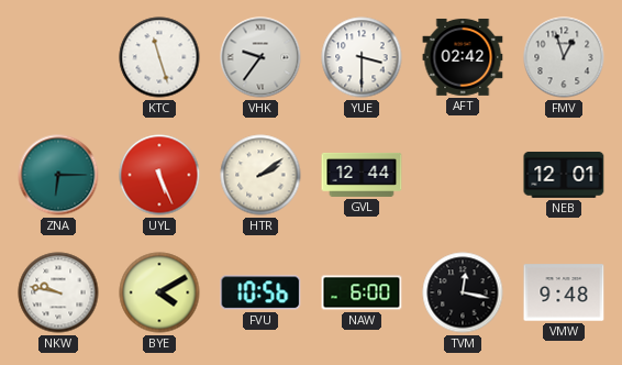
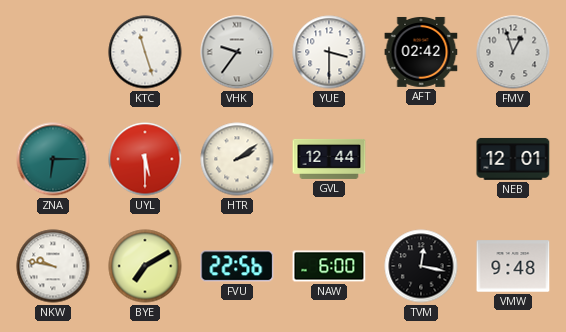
UYL: 5:26 -> 5:30 (145, 159)
BYE: 4:10 -> 7:10 (145, 266)
FVU: 10:56 -> 22:56 (237, 266)
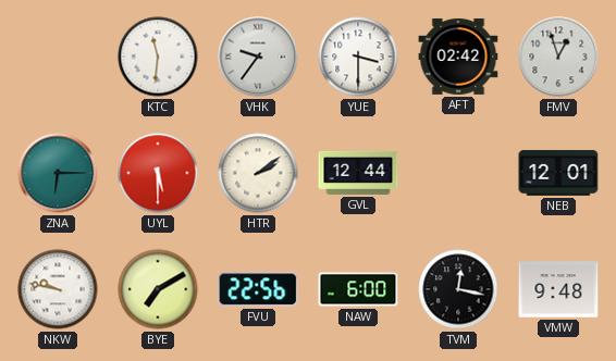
KTC: 11:27 -> 11:31 (158, 57)
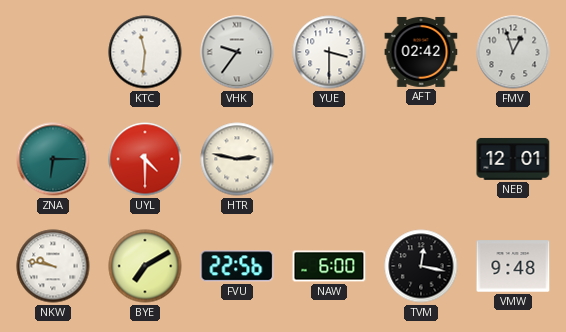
UYL: 5:30 -> 4:30 (145, 159)
HTR: 2:09 -> 2:47 (237, 159)
GVL: 12:44 -> none (358, 173)
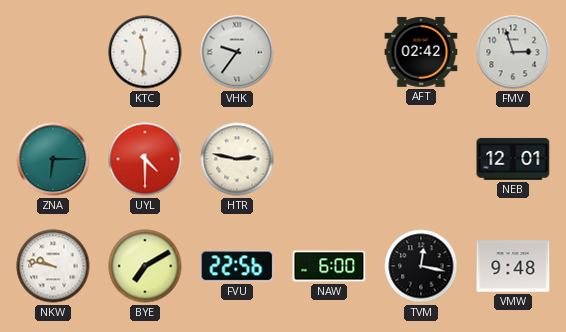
YUE: 3:30 -> none (329, 52)
FMV: 12:57 -> 2:57 (513, 52)
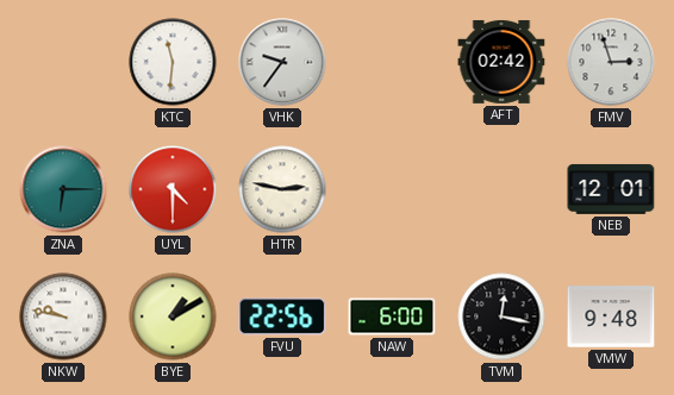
BYE: 7:10 -> 1:10 (173, 316)
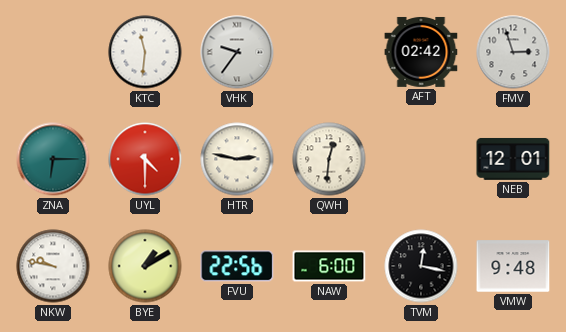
QWH: none -> 12:31 (329, 159)
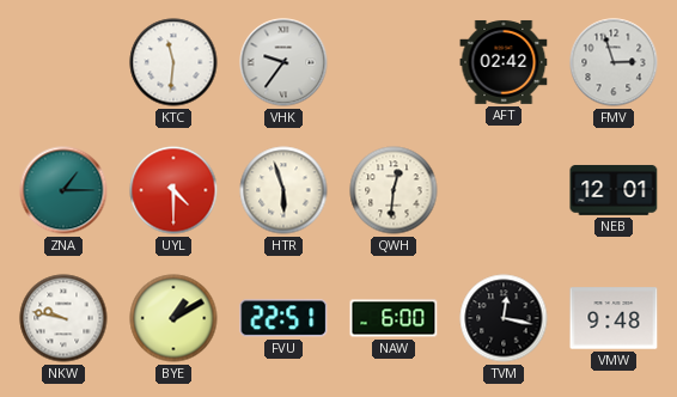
ZNA: 6:15 -> 1:15 (63, 190)
HTR: 2:47 -> 5:57 (283, 190)
FVU: 22:56 -> 22:51 (283, 318)
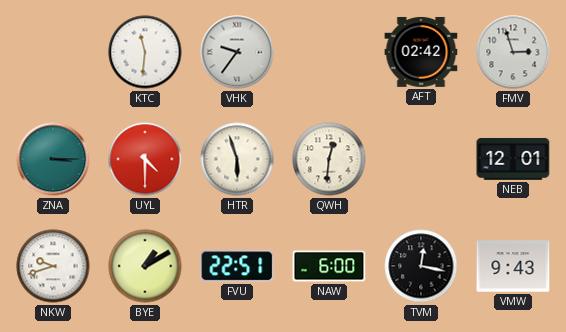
ZNA: 1:15 -> 3:15 (53, 159)
NKW: 9:47 -> 9:42 (53, 266)
VMW: 9:48 -> 9:43 (513, 266)
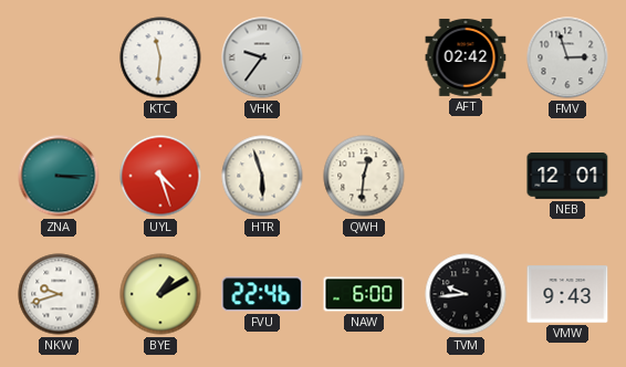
UYL: 4:30 -> 4:27 (160, 176)
FVU: 22:51 -> 22:46 (262, 294)
TVM: 12:17 -> 9:44 (466, 294)
